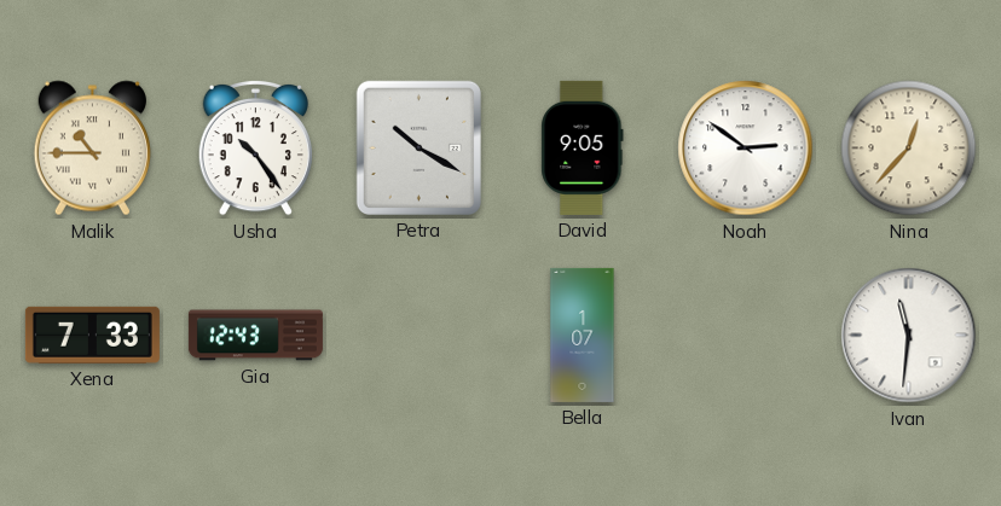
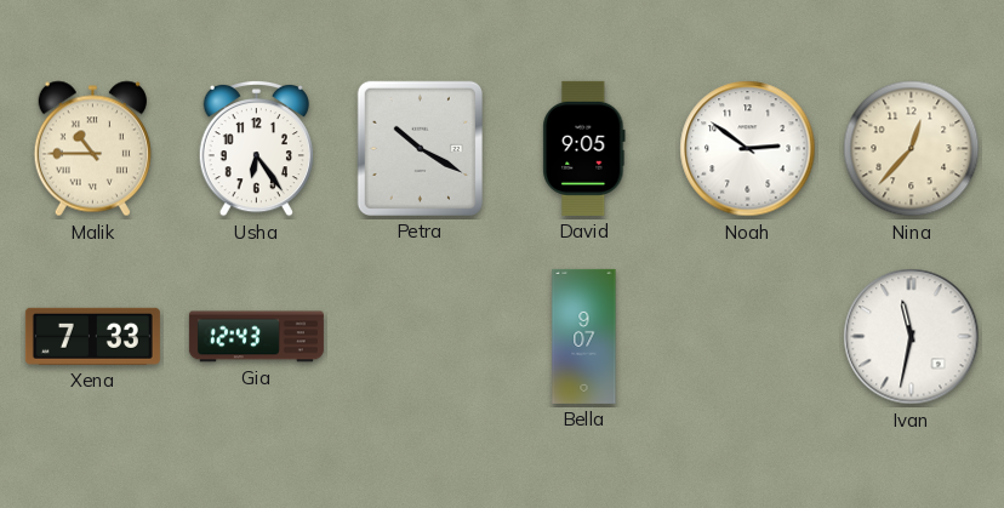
Usha: 10:24 -> 6:24 (256, 148)
Bella: 1:07 -> 9:07 (584, 336)
Ivan: 11:31 -> 11:32 (912, 337)
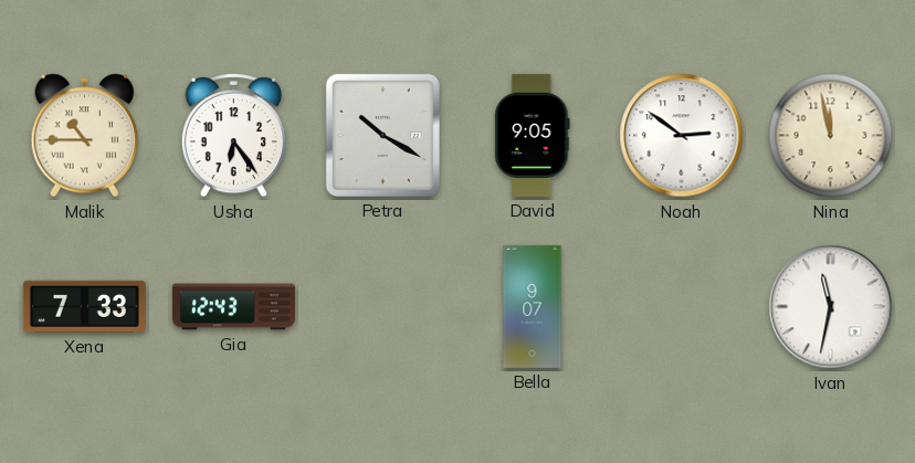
Nina: 12:37 -> 11:58 (831, 136)
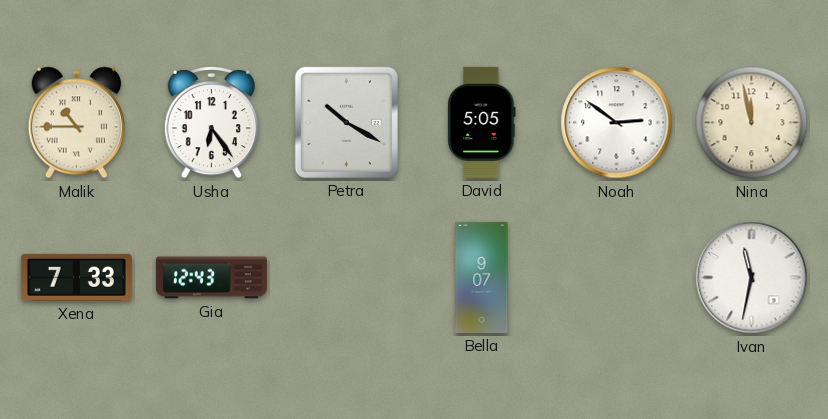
David: 9:05 -> 5:05 (482, 122)
